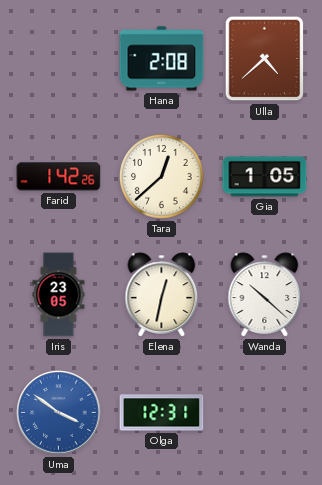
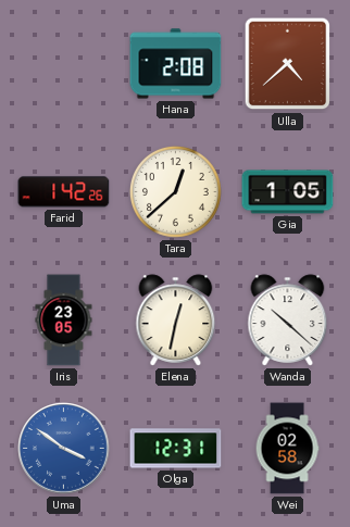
Wei: none -> 02:58 (287, 449)
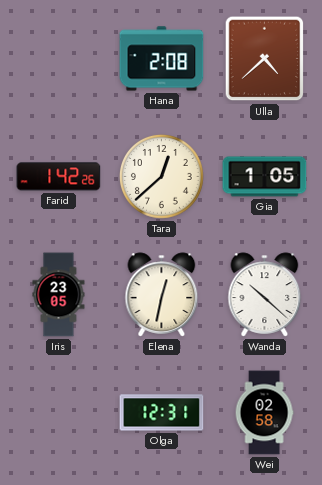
Uma: 3:51 -> none (64, 449)
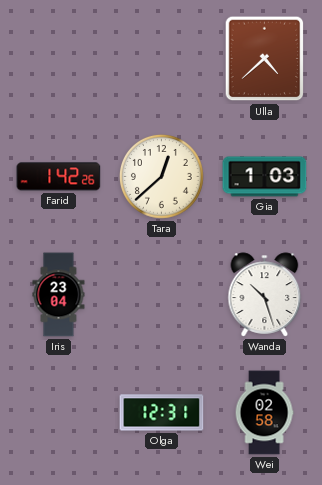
Hana: 2:08 -> none (162, 59)
Gia: 1:05 -> 1:03 (265, 177)
Iris: 23:05 -> 23:04 (59, 295)
Elena: 12:32 -> none (162, 295)
Wanda: 10:22 -> 10:27 (265, 295)
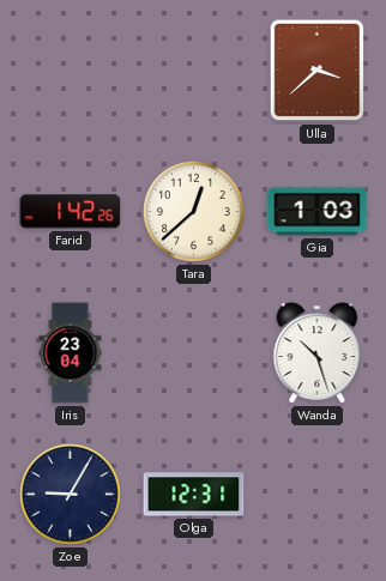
Ulla: 4:38 -> 3:38 (318, 71)
Zoe: none -> 9:05 (70, 494)
Wei: 02:58 -> none (264, 413)
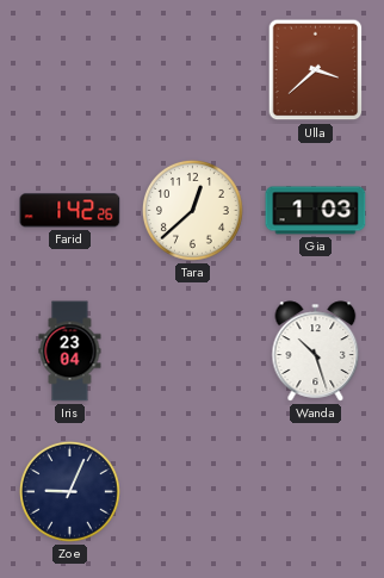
Zoe: 9:05 -> 9:04 (69, 491)
Olga: 12:31 -> none (194, 495)
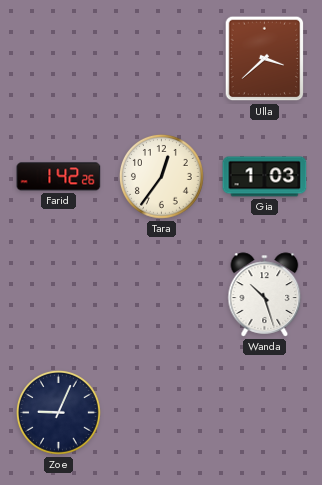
Tara: 12:38 -> 12:36 (161, 176)
Iris: 23:04 -> none (70, 352)
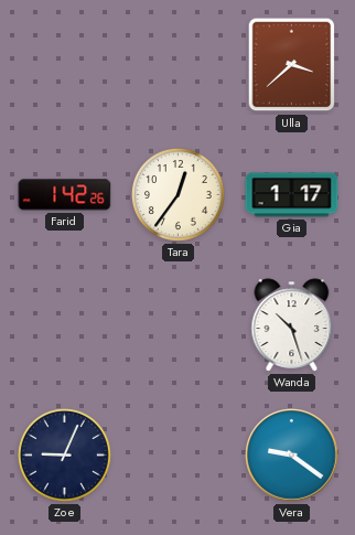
Gia: 1:03 -> 1:17 (292, 195)
Vera: none -> 9:21 (292, 456)
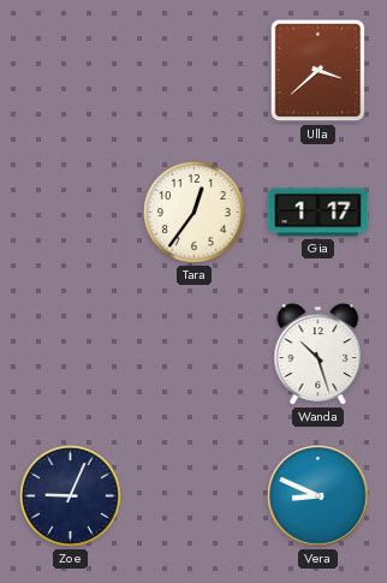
Farid: 1:42 -> none (65, 195)
Vera: 9:21 -> 8:49 (318, 496)
